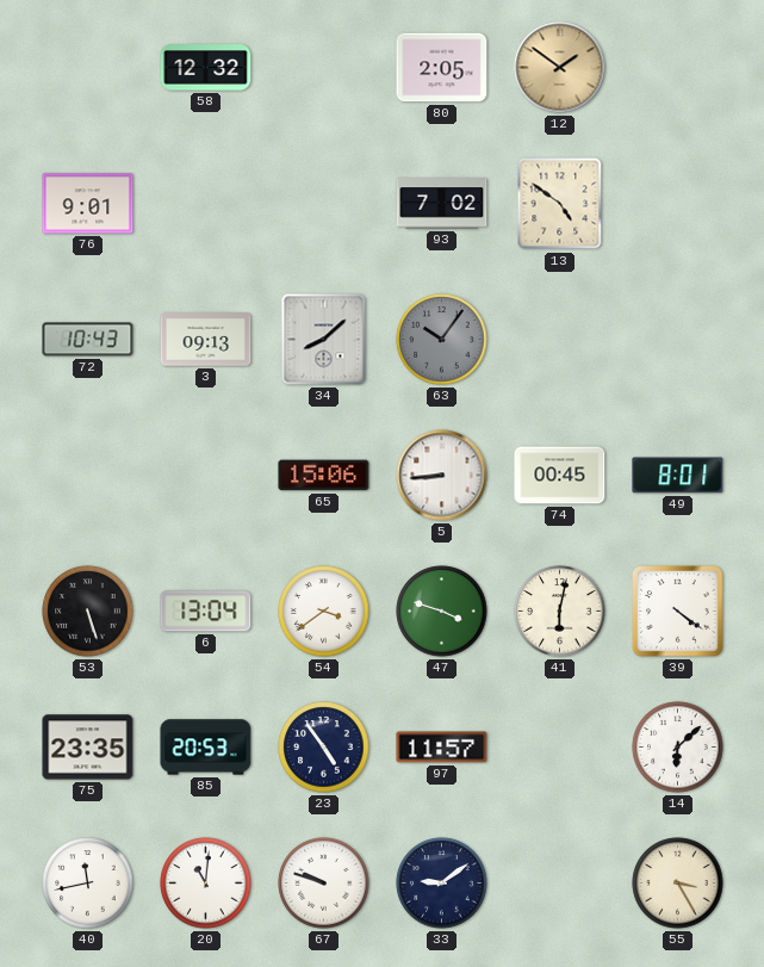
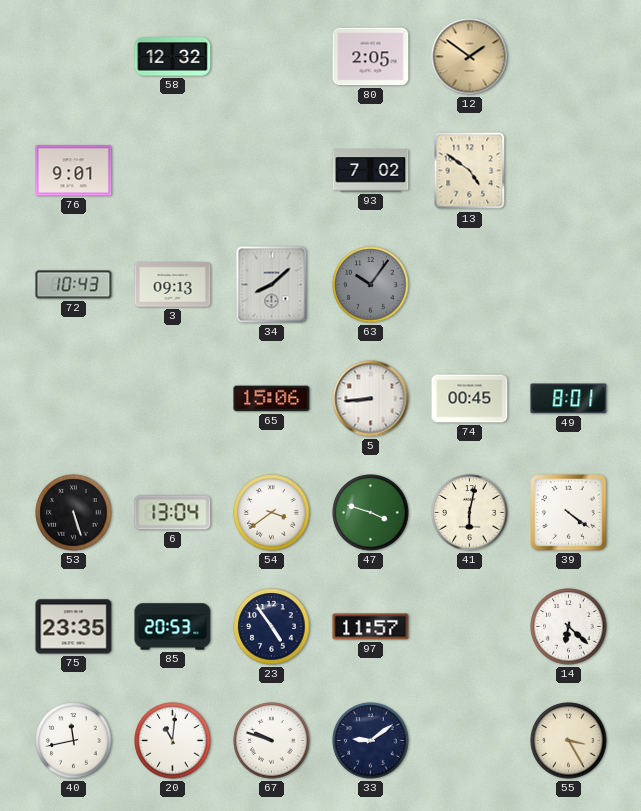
14: 6:08 -> 6:22 (569, 627)
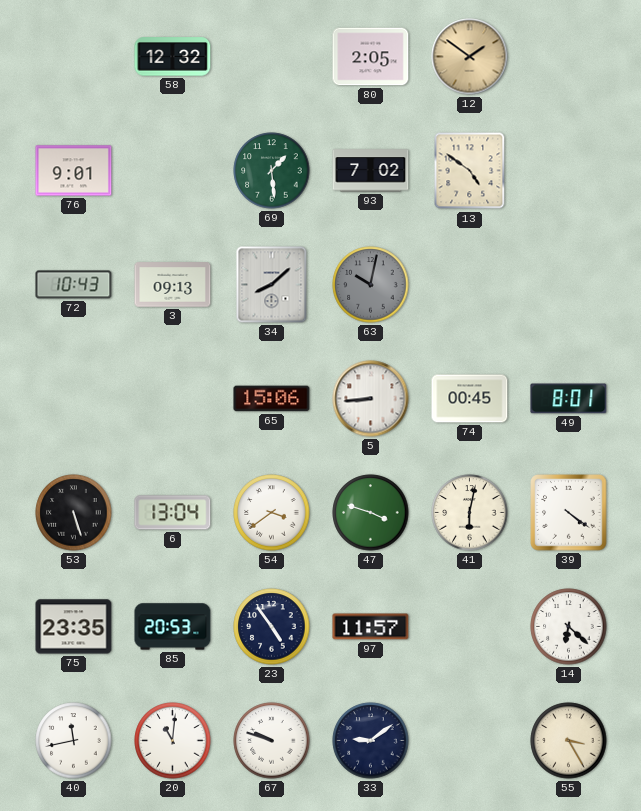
69: none -> 1:29 (272, 171)
63: 10:06 -> 10:02 (371, 285)
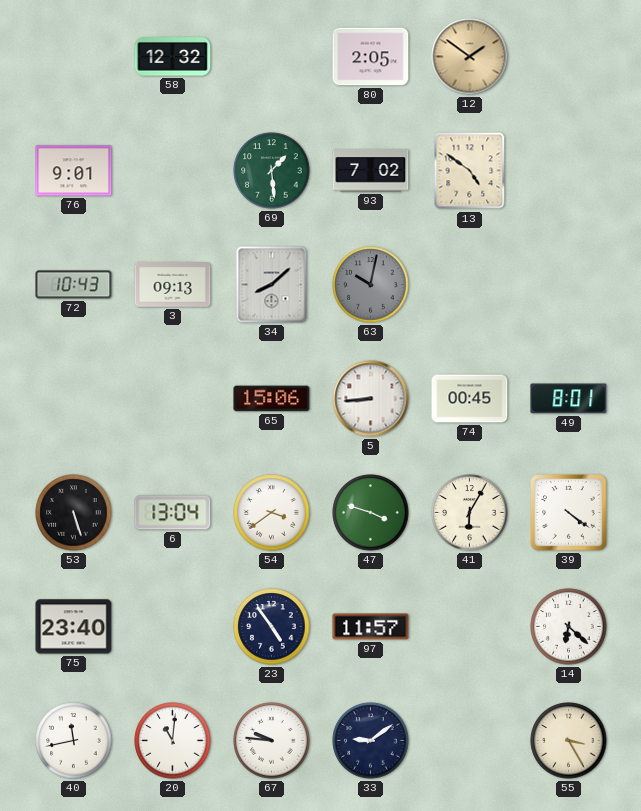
41: 6:02 -> 6:05 (470, 513)
75: 23:35 -> 23:40 (74, 627)
85: 20:53 -> none (173, 627)
67: 9:48 -> 9:46 (272, 741)
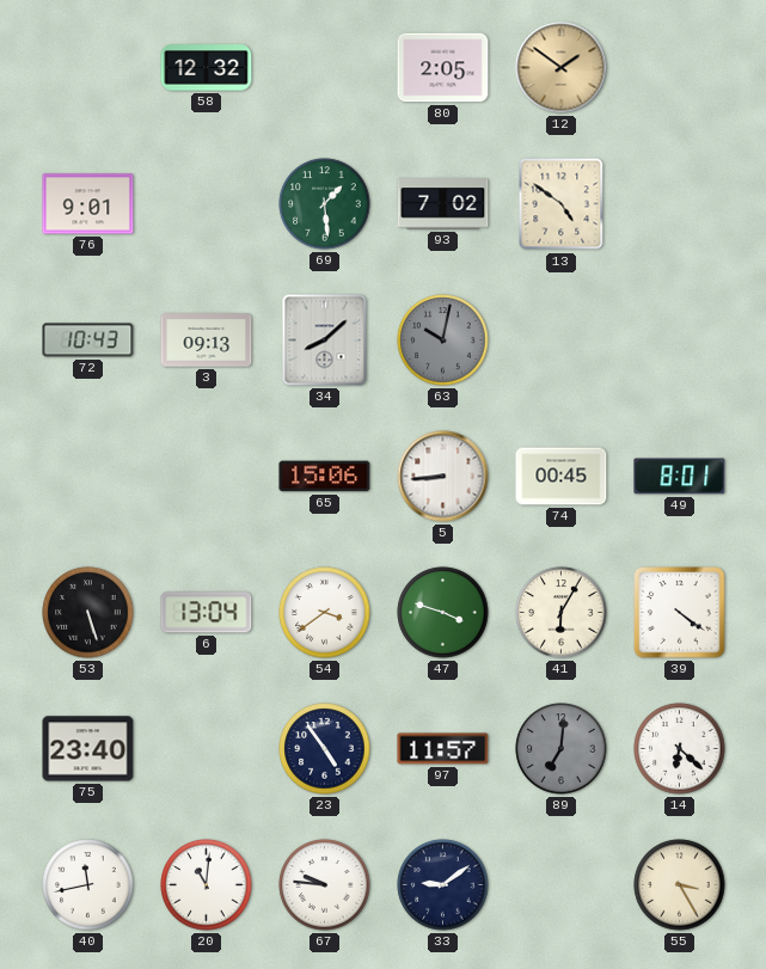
89: none -> 7:01 (562, 749)
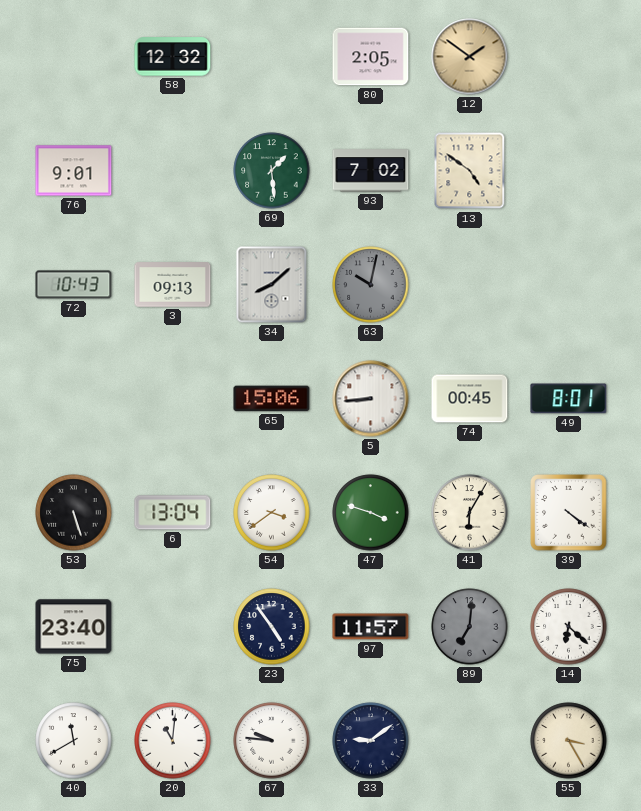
40: 11:43 -> 11:40 (74, 741)
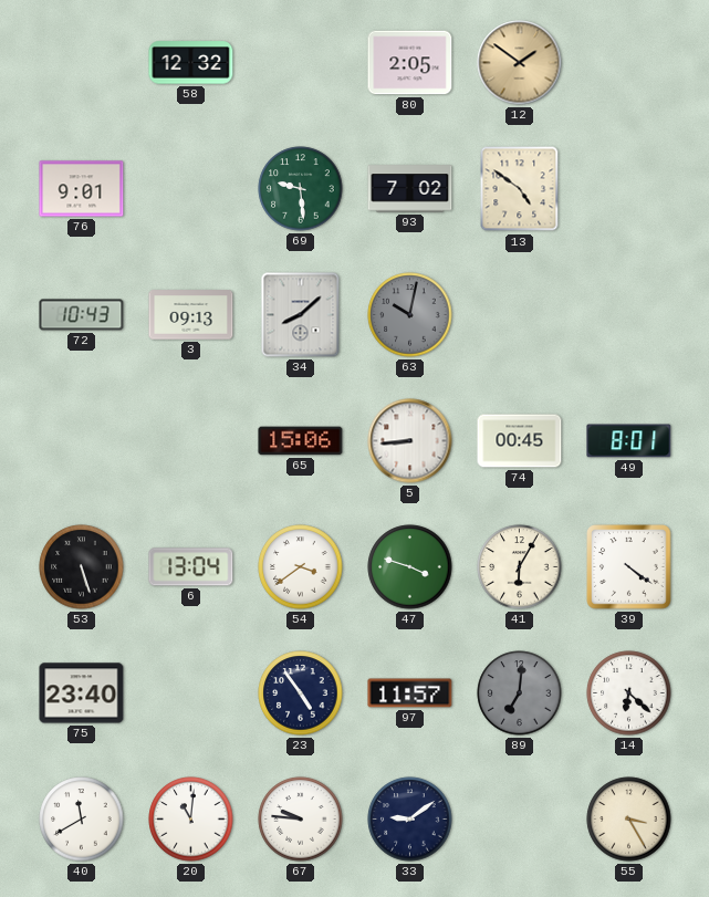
69: 1:29 -> 9:29 (301, 189)
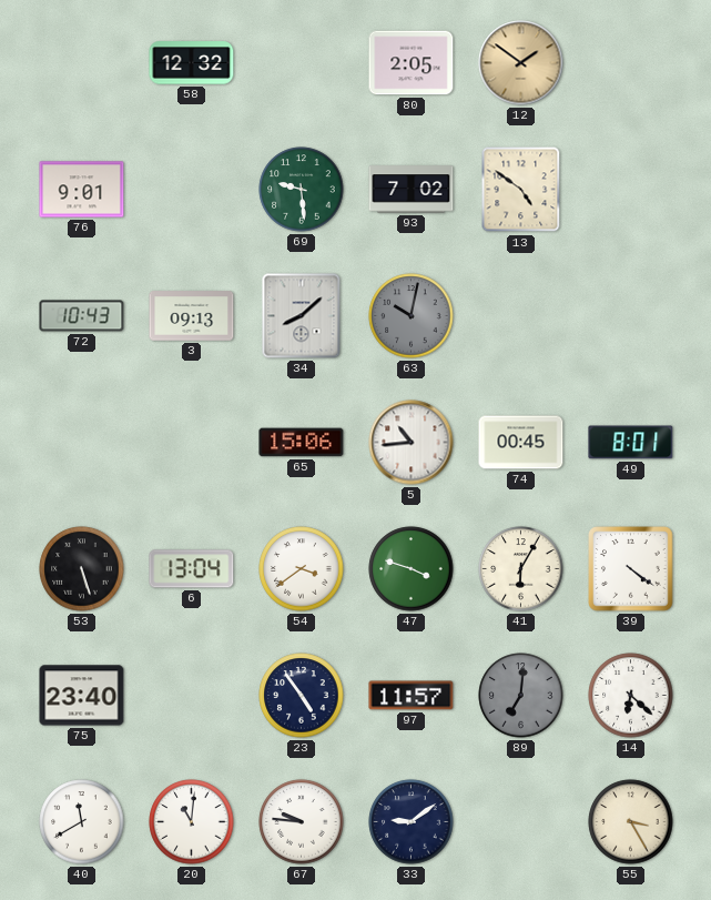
5: 8:44 -> 10:44 (412, 443)
